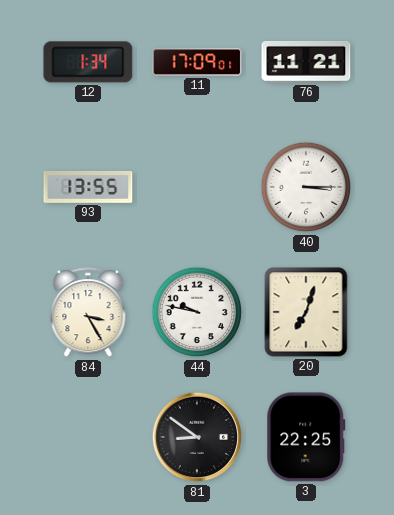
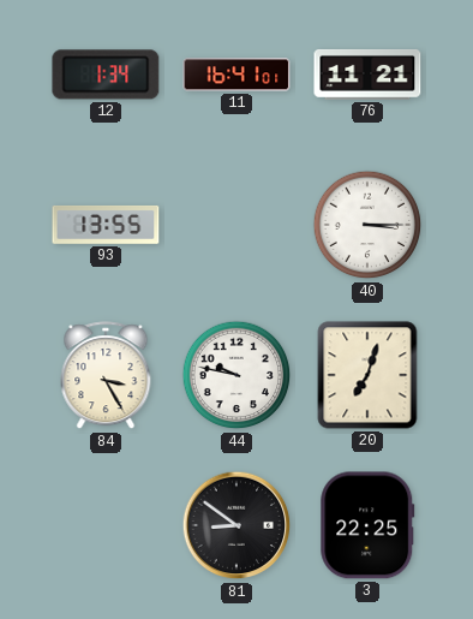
11: 17:09 -> 16:41 (237, 75)
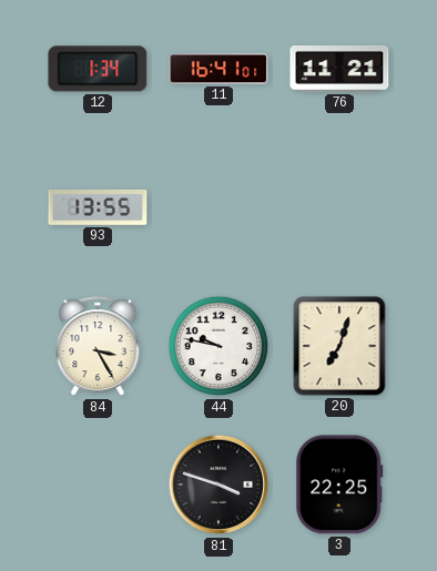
40: 3:15 -> none (367, 225)
81: 8:51 -> 3:48 (218, 485)
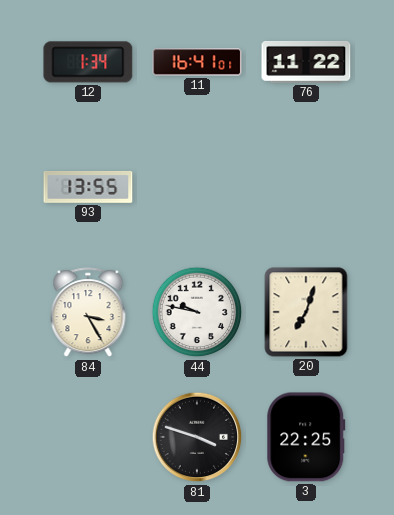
76: 11:21 -> 11:22 (306, 62)
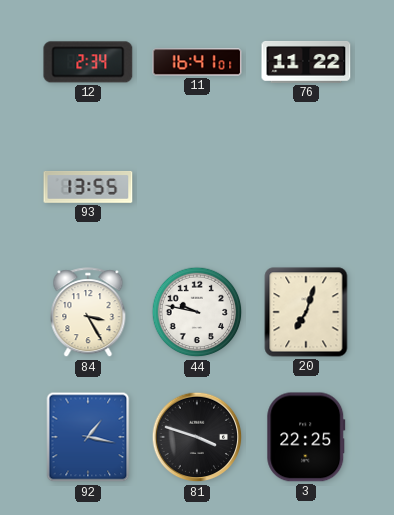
12: 1:34 -> 2:34 (88, 62)
92: none -> 1:17 (88, 437)
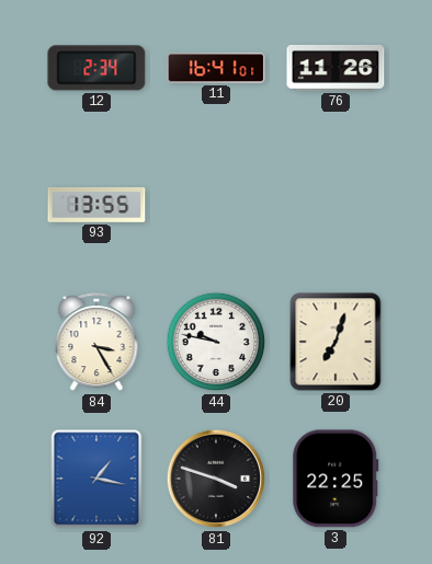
76: 11:22 -> 11:26 (336, 68)
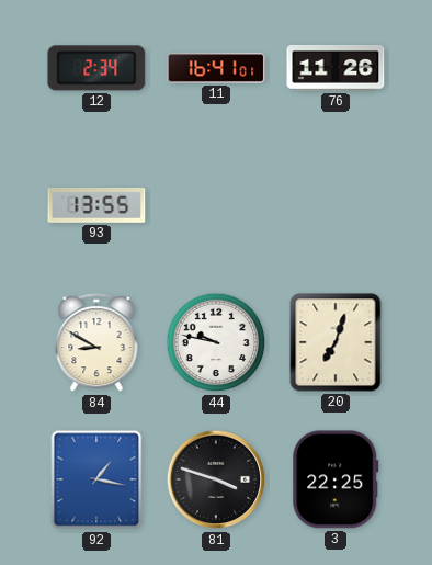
84: 3:25 -> 8:50 (96, 343)
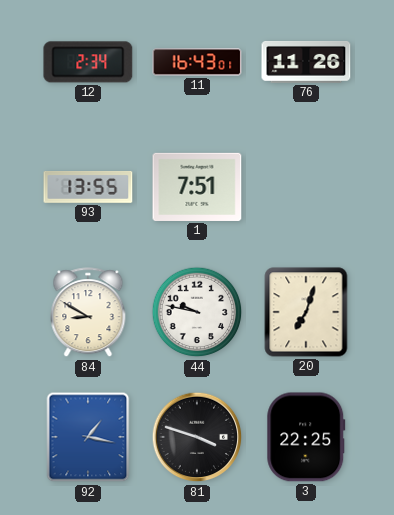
11: 16:41 -> 16:43 (197, 62)
1: none -> 7:51 (197, 187)
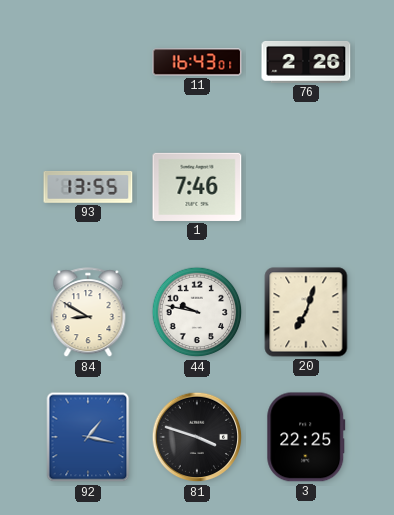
12: 2:34 -> none (88, 62)
76: 11:26 -> 2:26 (306, 62)
1: 7:51 -> 7:46 (197, 187)
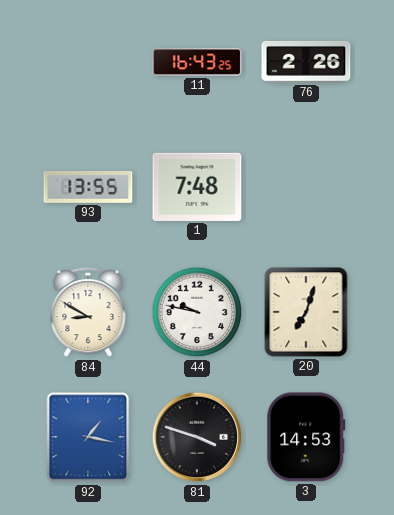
11: 16:43:01 -> 16:43:25 (197, 62)
1: 7:46 -> 7:48 (197, 187)
3: 22:25 -> 14:53 (306, 437)
